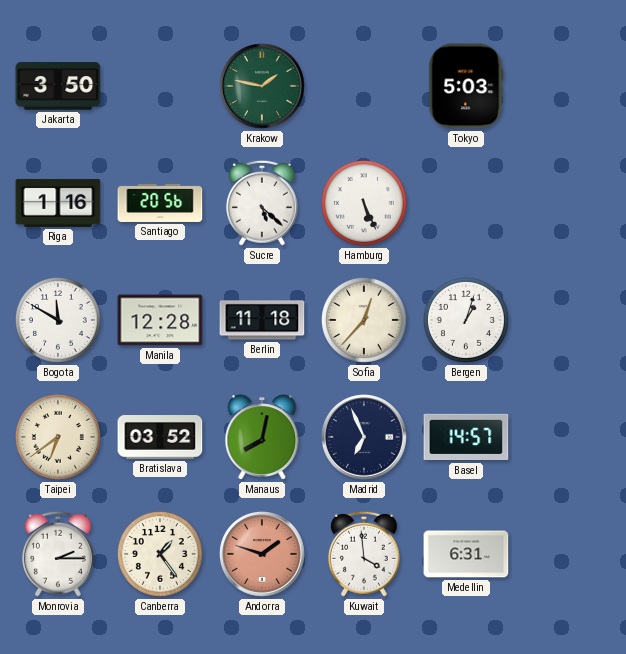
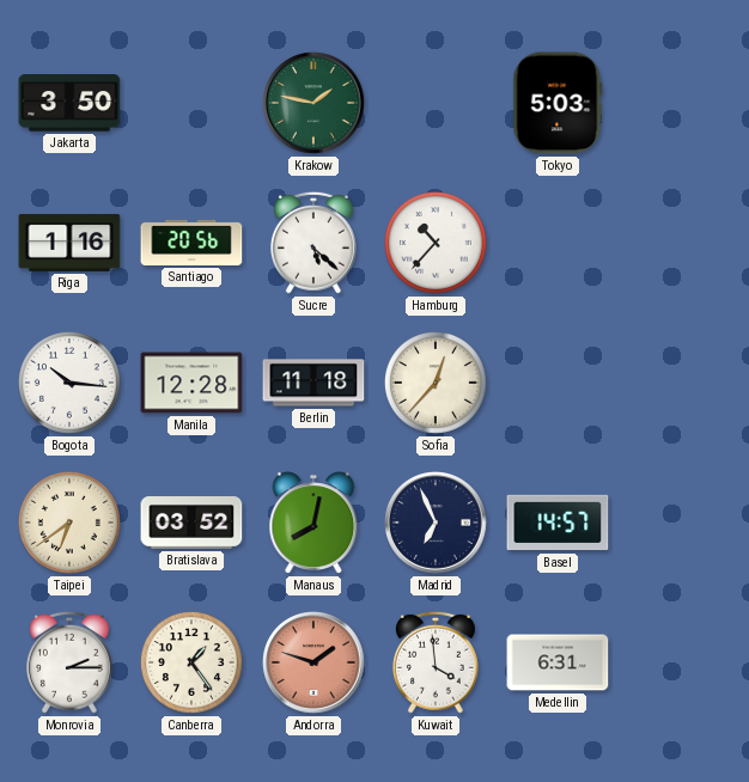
Hamburg: 5:26 -> 10:37 (436, 243)
Bogota: 11:50 -> 10:16 (69, 383)
Bergen: 1:03 -> none (466, 320)
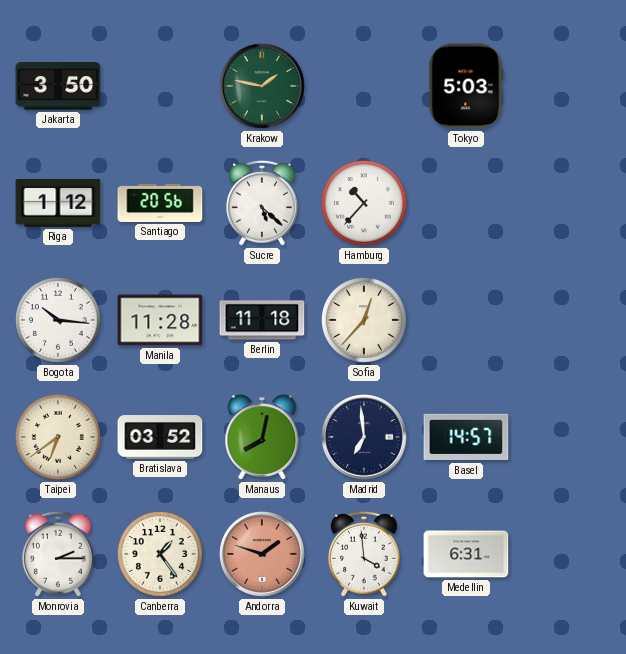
Riga: 1:16 -> 1:12 (58, 203)
Manila: 12:28 -> 11:28 (160, 320)
Madrid: 6:56 -> 6:59 (365, 438)
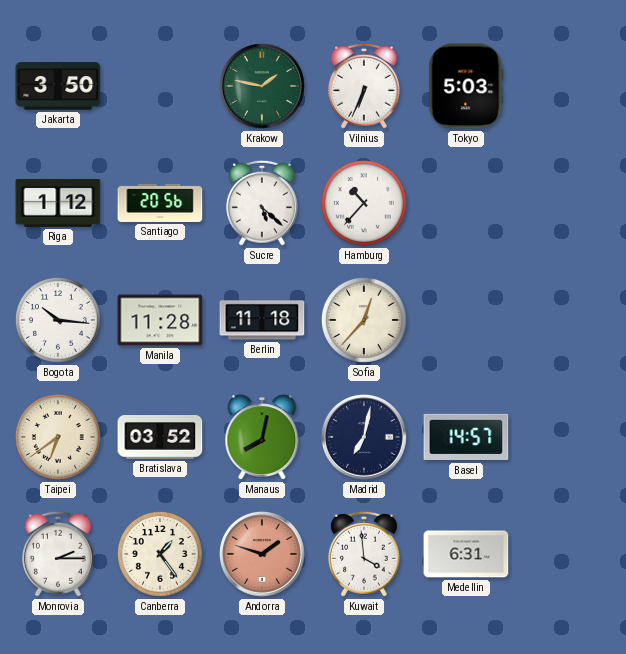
Vilnius: none -> 6:34 (364, 86)
Madrid: 6:59 -> 7:02 (365, 438)
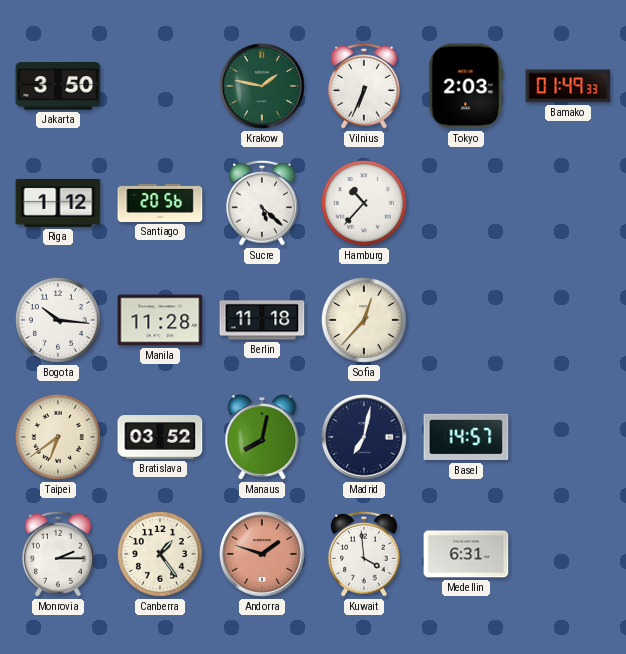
Tokyo: 5:03 -> 2:03 (466, 86)
Bamako: none -> 01:49 (568, 86)
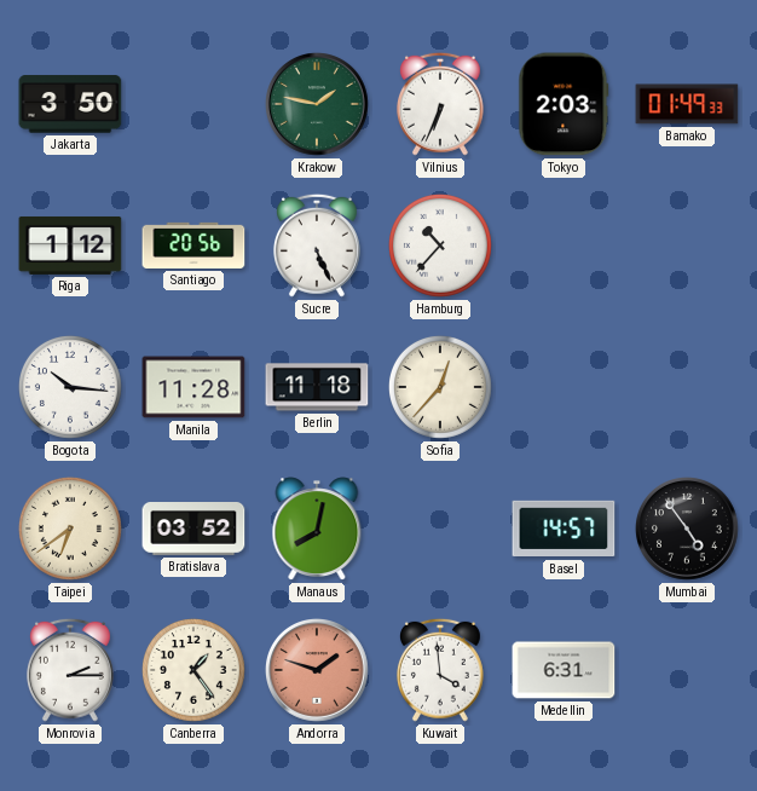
Sucre: 5:22 -> 5:26 (317, 246)
Madrid: 7:02 -> none (365, 438)
Mumbai: none -> 4:54 (688, 530)
